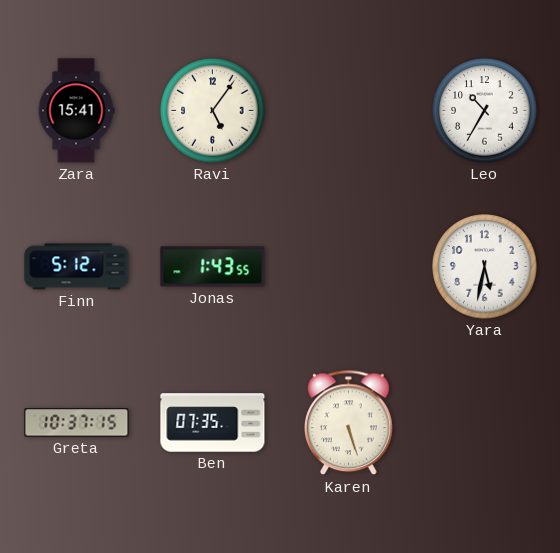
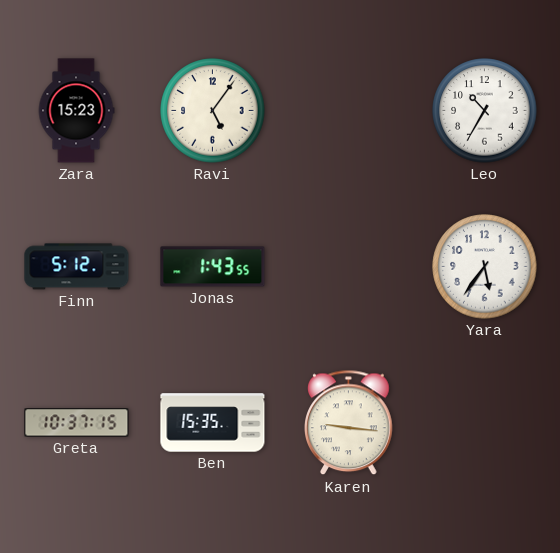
Zara: 15:41 -> 15:23 (76, 111)
Yara: 5:32 -> 5:36 (485, 267)
Ben: 07:35 -> 15:35 (213, 423)
Karen: 5:27 -> 9:16 (349, 423)
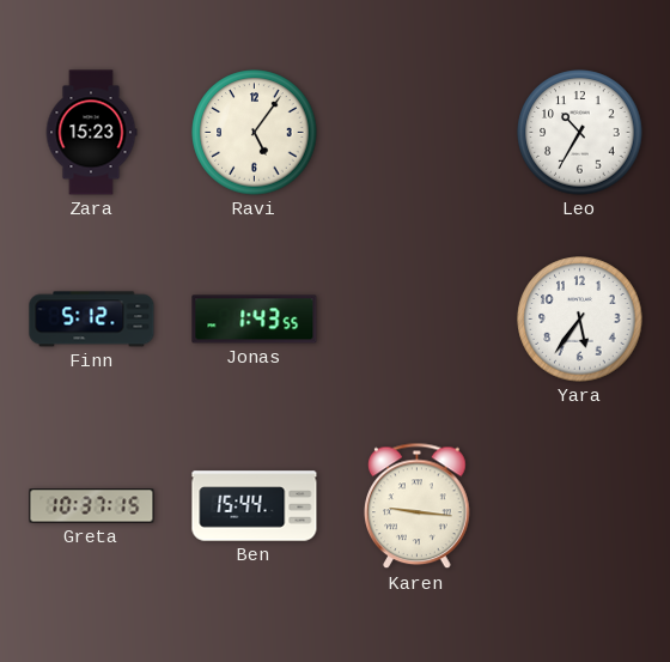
Ben: 15:35 -> 15:44 (255, 506)
